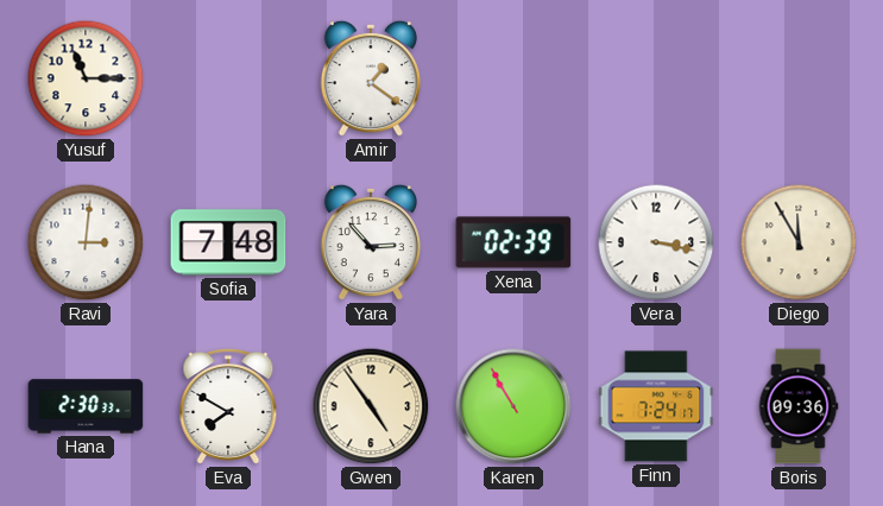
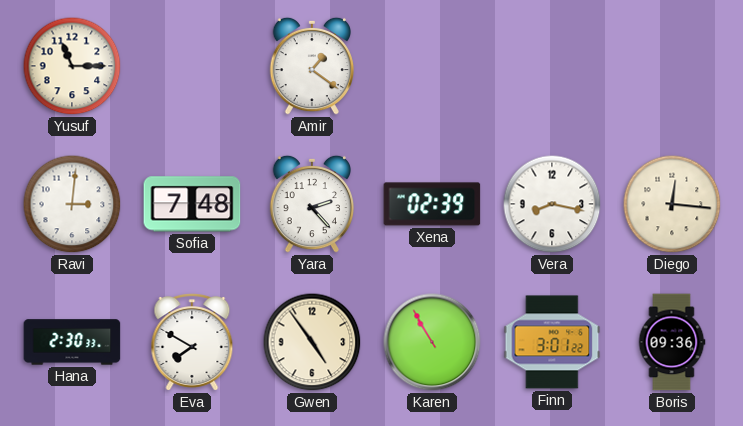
Yara: 2:53 -> 2:23 (311, 204)
Vera: 3:17 -> 8:17 (552, 204)
Diego: 11:55 -> 12:16 (672, 204)
Finn: 7:24 -> 3:01 (552, 342)
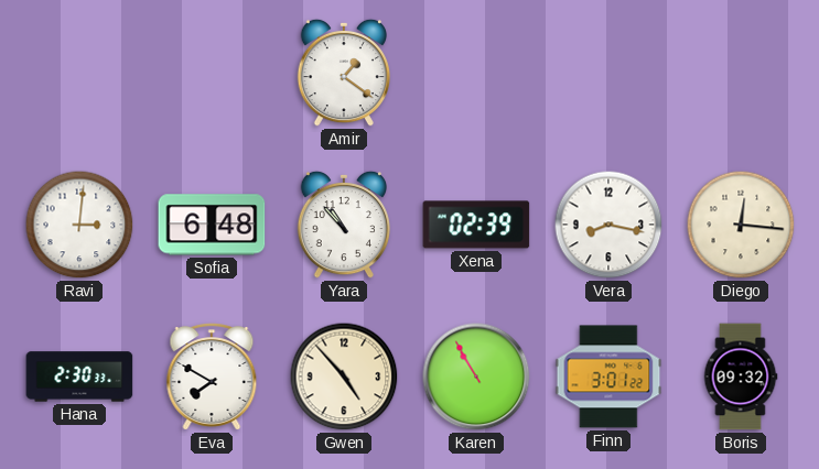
Yusuf: 11:15 -> none (72, 66)
Sofia: 7:48 -> 6:48 (212, 225)
Yara: 2:23 -> 10:53 (343, 225)
Gwen: 4:54 -> 4:53 (344, 377)
Boris: 09:36 -> 09:32 (741, 377)
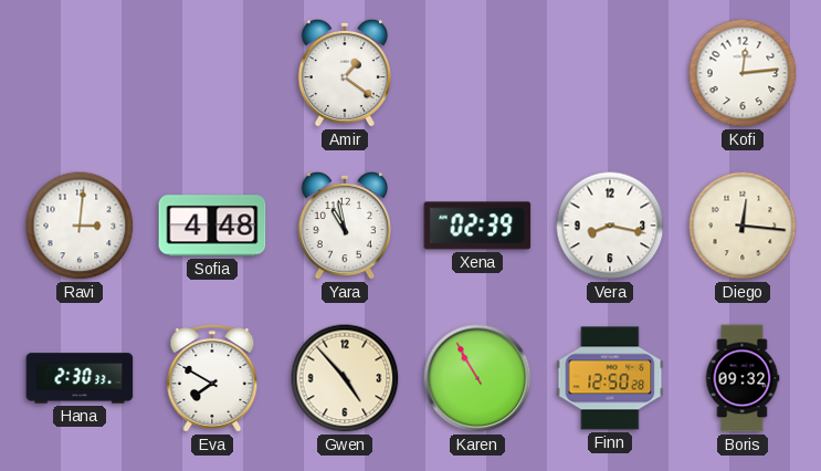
Kofi: none -> 12:14 (743, 73)
Sofia: 6:48 -> 4:48 (212, 226)
Yara: 10:53 -> 10:58 (344, 226)
Finn: 3:01 -> 12:50 (610, 378)
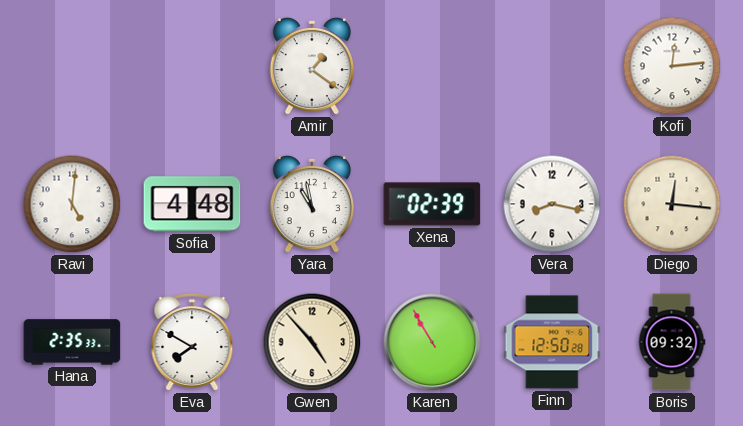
Ravi: 3:01 -> 5:01 (72, 204)
Hana: 2:30 -> 2:35 (72, 342)
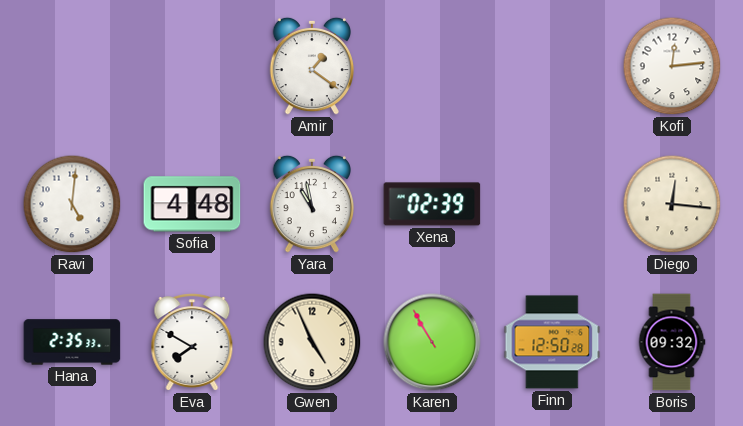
Vera: 8:17 -> none (552, 204)
Gwen: 4:53 -> 4:56 (312, 342)
